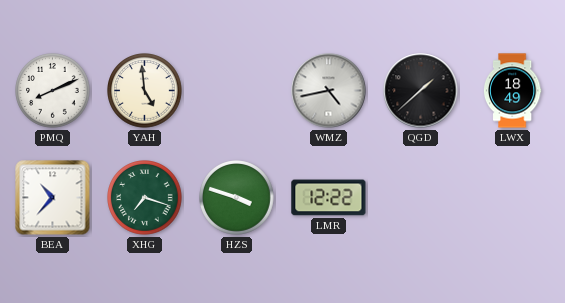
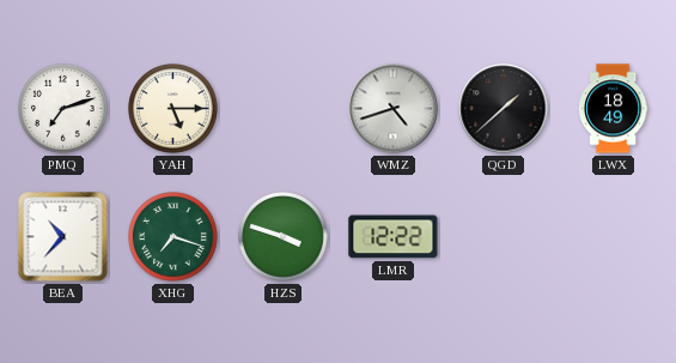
PMQ: 8:11 -> 7:12 (63, 109)
YAH: 4:59 -> 5:15 (173, 109)
WMZ: 4:43 -> 4:42 (394, 109)
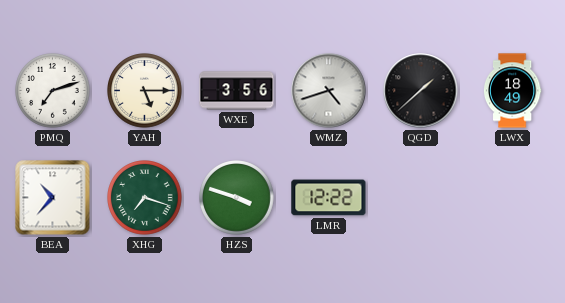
WXE: none -> 3:56 (237, 91)
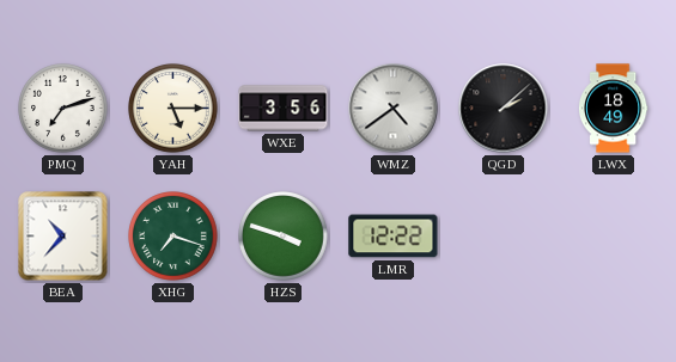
WMZ: 4:42 -> 4:39 (394, 109)
QGD: 1:38 -> 2:08 (504, 109)
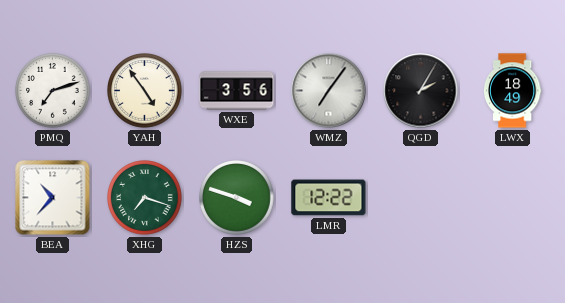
YAH: 5:15 -> 4:54 (145, 91)
WMZ: 4:39 -> 7:06 (329, 91)
QGD: 2:08 -> 2:05 (421, 91)
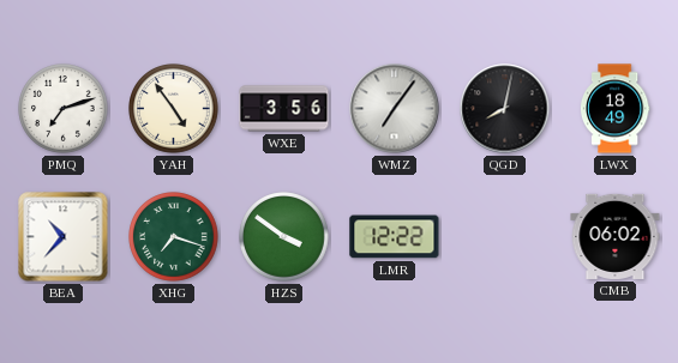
QGD: 2:05 -> 8:02 (505, 109)
HZS: 3:48 -> 3:51 (284, 237)
CMB: none -> 06:02 (616, 236)
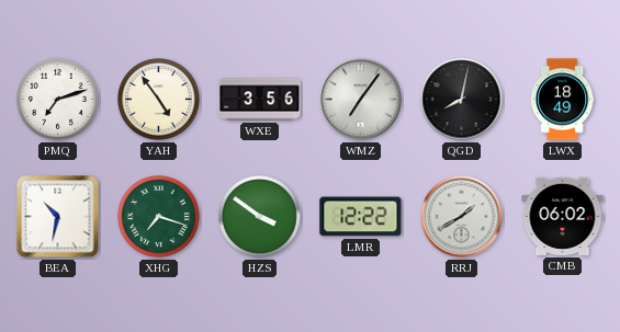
BEA: 10:37 -> 10:32 (58, 217)
RRJ: none -> 1:40 (462, 217)
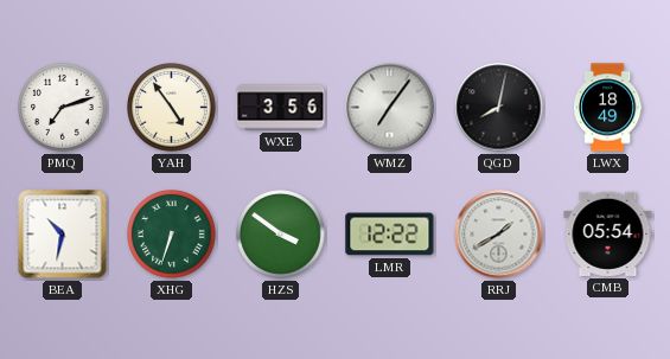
XHG: 7:18 -> 6:33 (172, 235)
CMB: 06:02 -> 05:54 (608, 233)
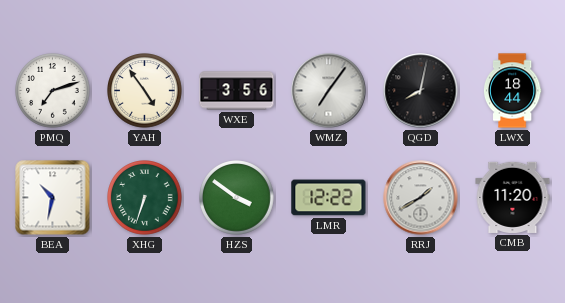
LWX: 18:49 -> 18:44 (512, 91)
CMB: 05:54 -> 11:20 (513, 197)
